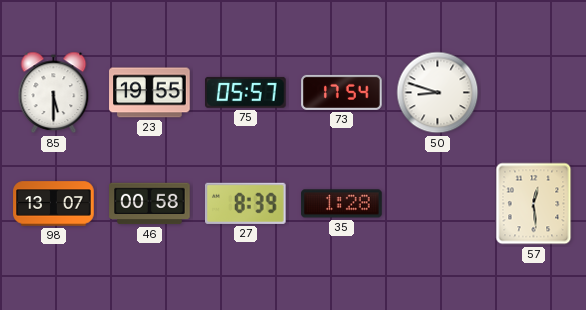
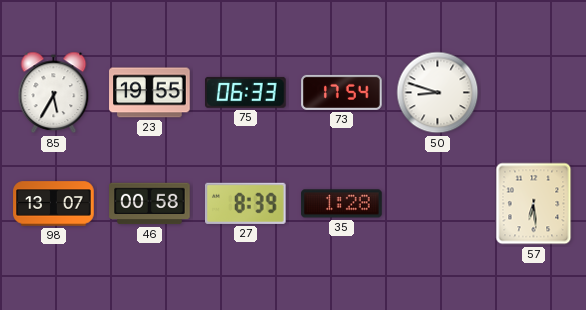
85: 5:30 -> 5:35 (54, 93)
75: 05:57 -> 06:33 (246, 92)
57: 12:29 -> 6:29 (534, 204)
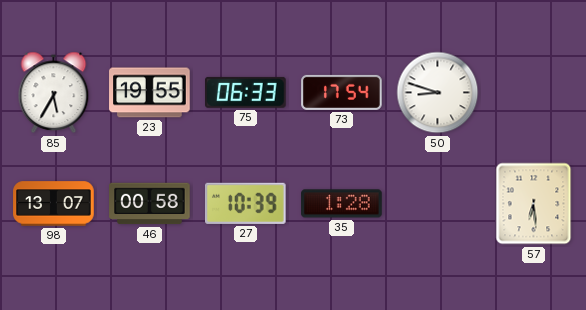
27: 8:39 -> 10:39 (246, 203)
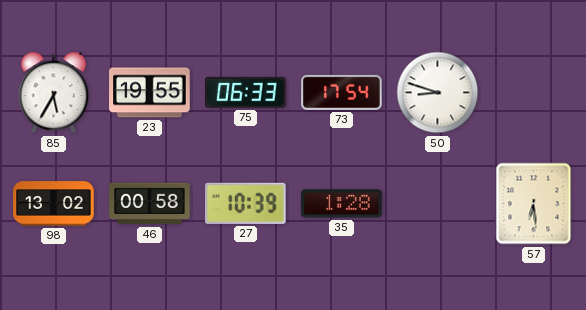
98: 13:07 -> 13:02 (54, 204)
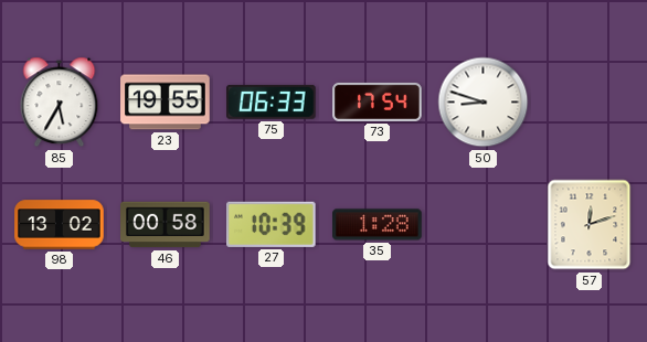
57: 6:29 -> 12:12 (590, 225)
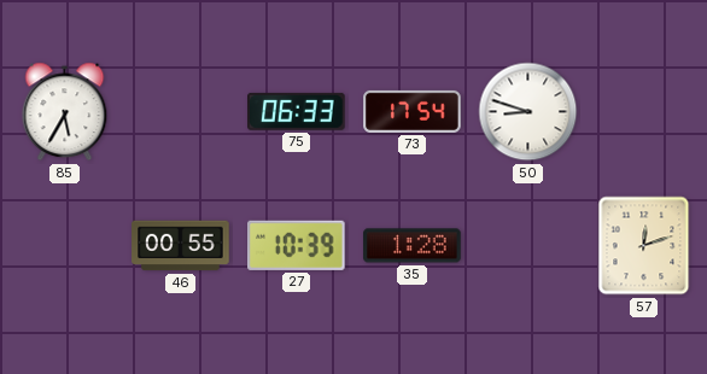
23: 19:55 -> none (166, 103)
98: 13:02 -> none (60, 225)
46: 00:58 -> 00:55 (181, 246)
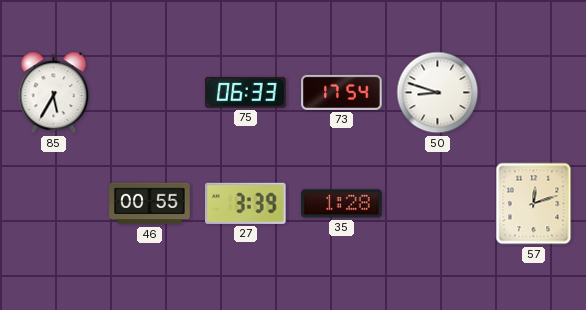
27: 10:39 -> 3:39 (246, 203)
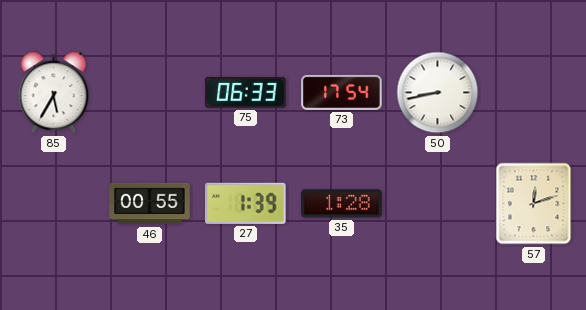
50: 8:48 -> 8:43 (438, 93)
27: 3:39 -> 1:39 (246, 203)
